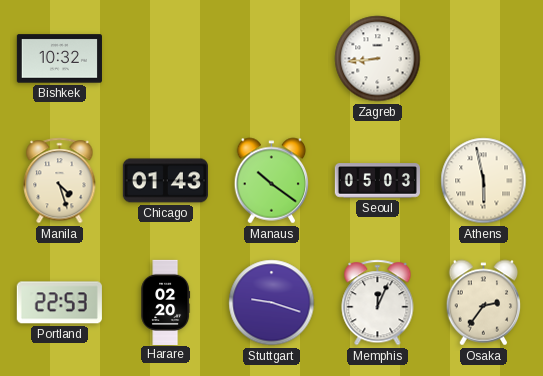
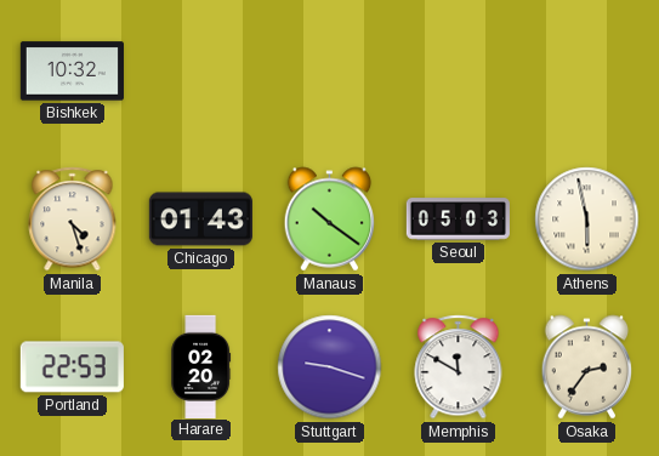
Zagreb: 8:44 -> none (378, 59)
Memphis: 12:04 -> 11:50 (459, 367)
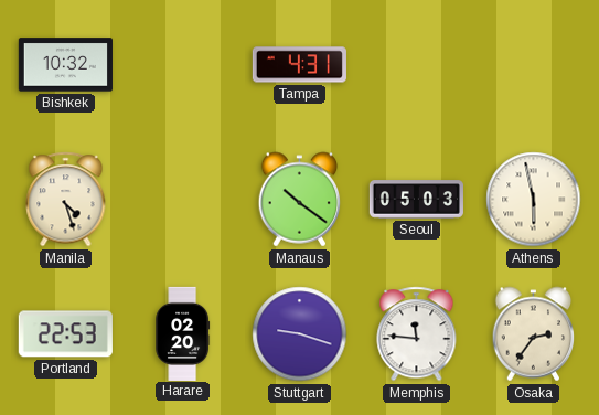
Tampa: none -> 4:31 (299, 65)
Chicago: 01:43 -> none (200, 220)
Memphis: 11:50 -> 11:46 (417, 334)
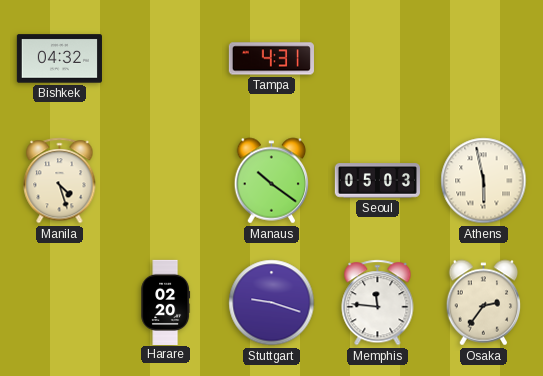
Bishkek: 10:32 -> 04:32 (59, 59)
Portland: 22:53 -> none (65, 334)
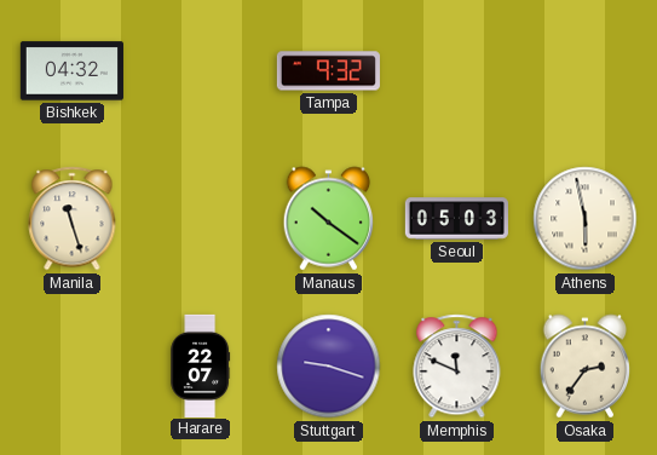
Tampa: 4:31 -> 9:32 (328, 71)
Manila: 4:27 -> 11:27 (73, 219)
Harare: 02:20 -> 22:07 (201, 365)
Memphis: 11:46 -> 11:49 (457, 367)
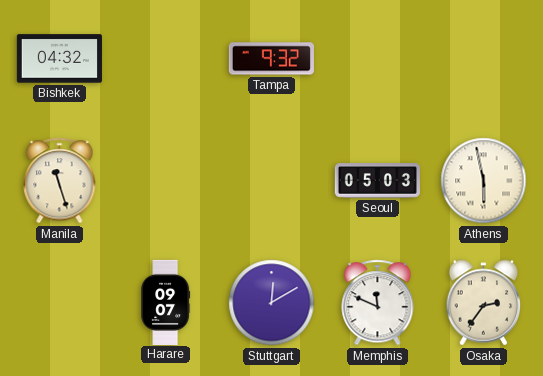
Manaus: 10:21 -> none (329, 219)
Harare: 22:07 -> 09:07 (166, 302)
Stuttgart: 9:18 -> 12:10 (272, 303)
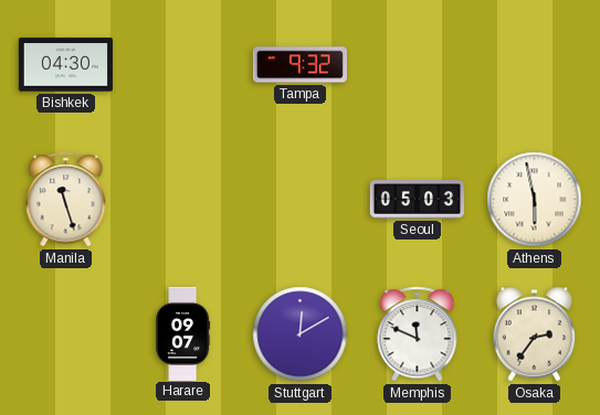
Bishkek: 04:32 -> 04:30 (65, 65)
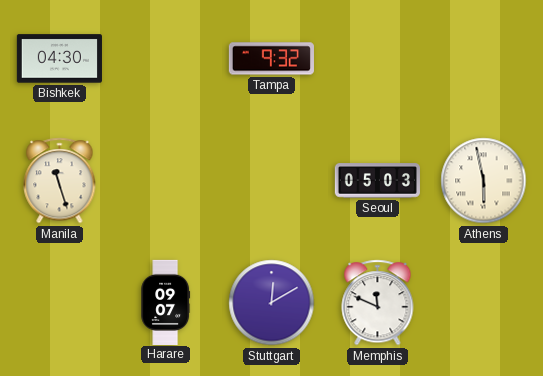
Osaka: 2:36 -> none (535, 334)
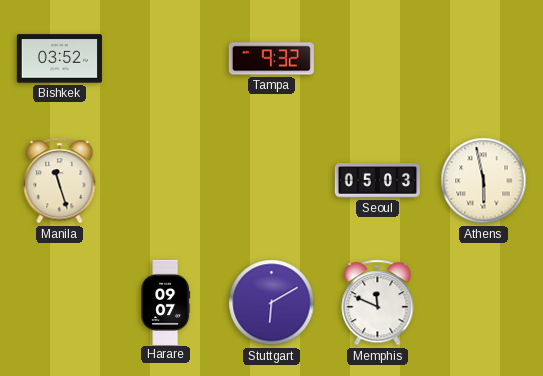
Bishkek: 04:30 -> 03:52 (59, 59)
Stuttgart: 12:10 -> 6:10 (272, 303)
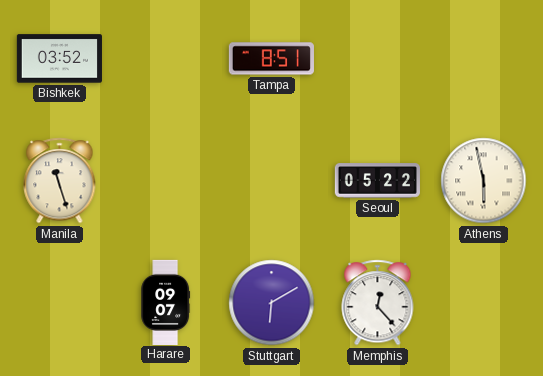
Tampa: 9:32 -> 8:51 (271, 59)
Seoul: 05:03 -> 05:22 (377, 181)
Memphis: 11:49 -> 12:23 (378, 303)
